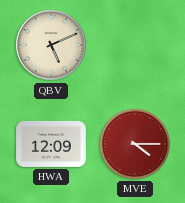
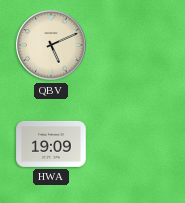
HWA: 12:09 -> 19:09 (51, 144)
MVE: 4:15 -> none (135, 144)
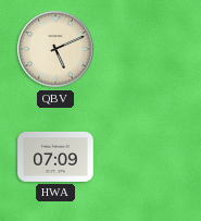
HWA: 19:09 -> 07:09 (55, 157)
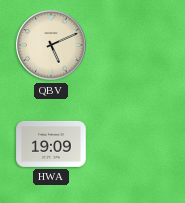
HWA: 07:09 -> 19:09 (51, 144)
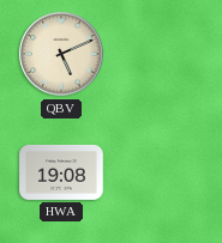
HWA: 19:09 -> 19:08 (61, 172)
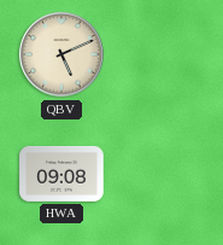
HWA: 19:08 -> 09:08 (61, 174)
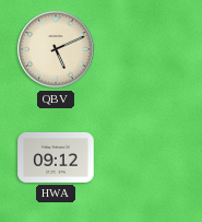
HWA: 09:08 -> 09:12 (56, 157)
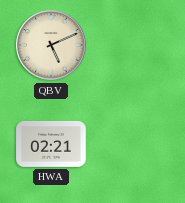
HWA: 09:12 -> 02:21 (51, 144)
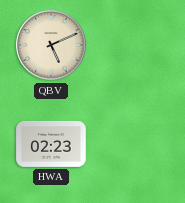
HWA: 02:21 -> 02:23 (51, 144)
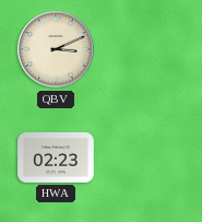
QBV: 5:11 -> 3:11 (56, 49)
